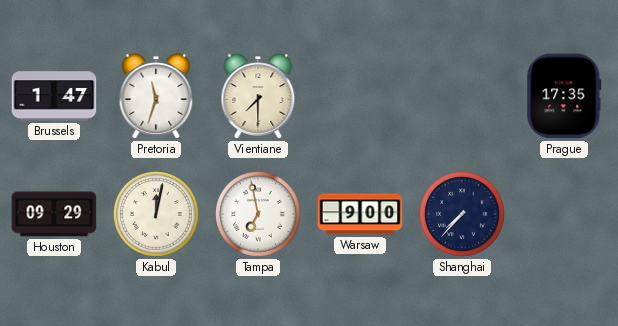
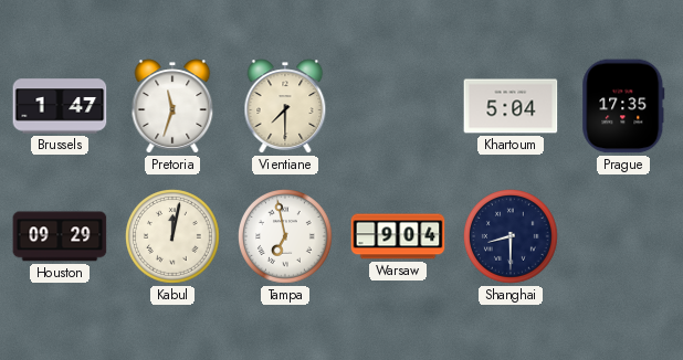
Khartoum: none -> 5:04 (511, 106)
Warsaw: 9:00 -> 9:04 (398, 236)
Shanghai: 7:37 -> 8:30 (512, 237)
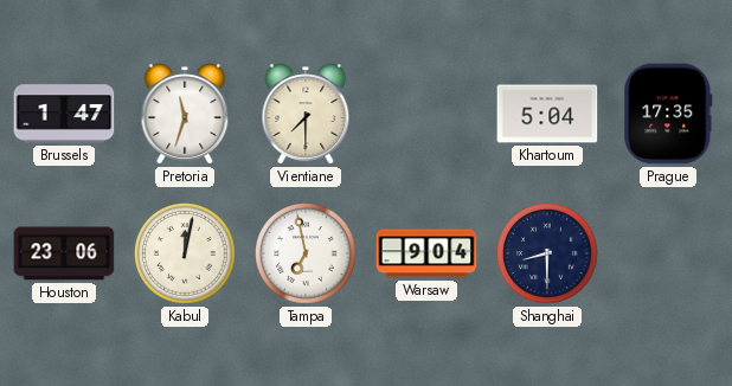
Houston: 09:29 -> 23:06 (64, 253)
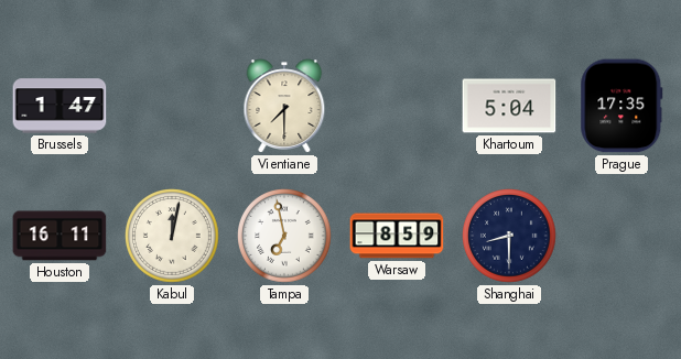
Pretoria: 11:33 -> none (185, 114)
Houston: 23:06 -> 16:11 (60, 236)
Warsaw: 9:04 -> 8:59 (397, 236)
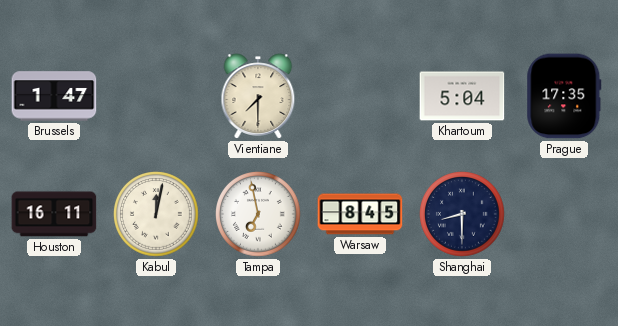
Warsaw: 8:59 -> 8:45 (360, 214)
